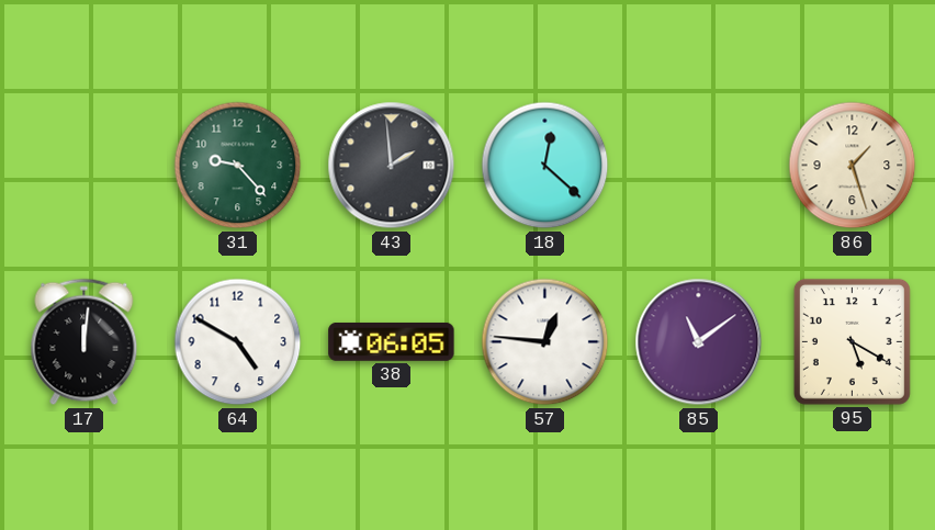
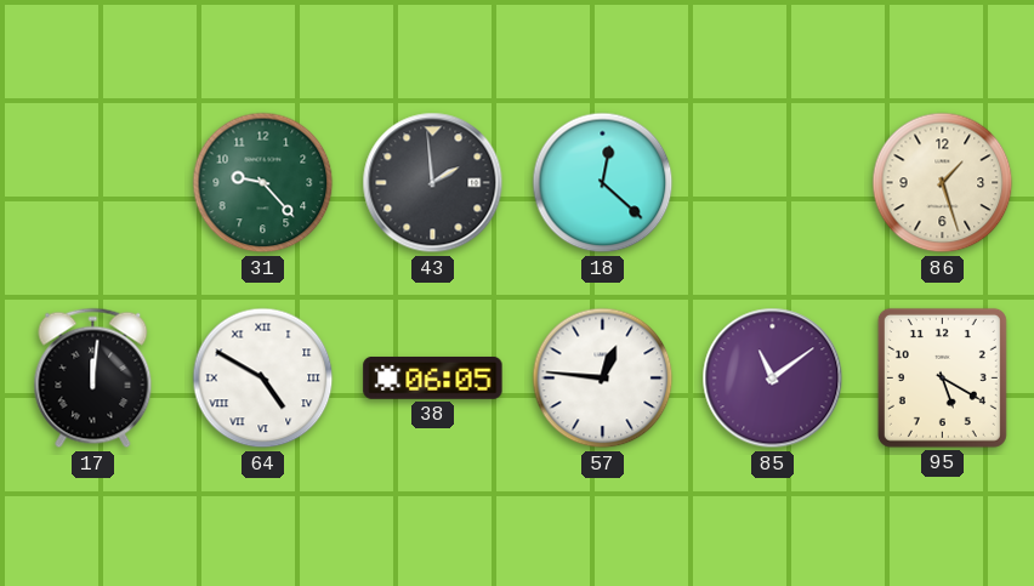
64 numerals: Arabic -> Roman (263, 379)
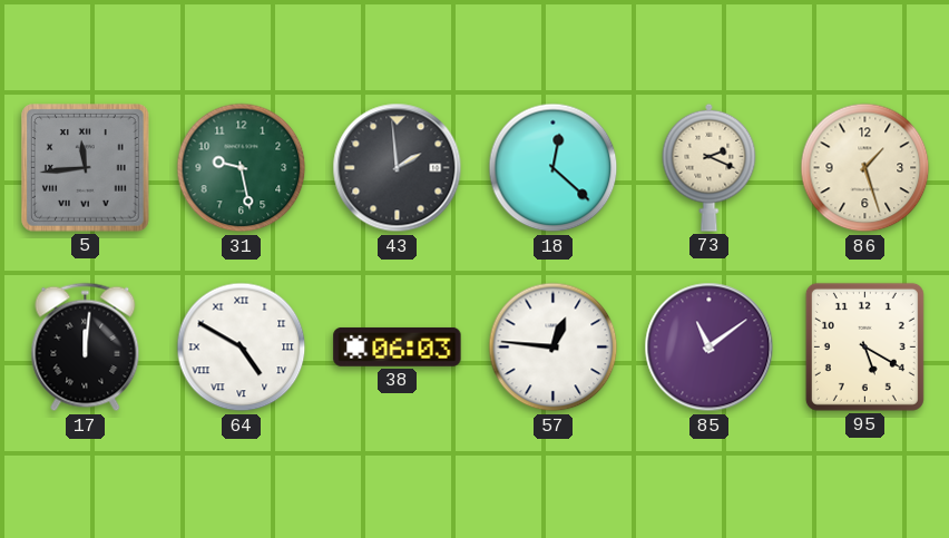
5: none -> 11:44 (86, 168)
31: 9:23 -> 9:28 (242, 168)
73: none -> 2:19 (710, 167)
38: 06:05 -> 06:03 (398, 346)
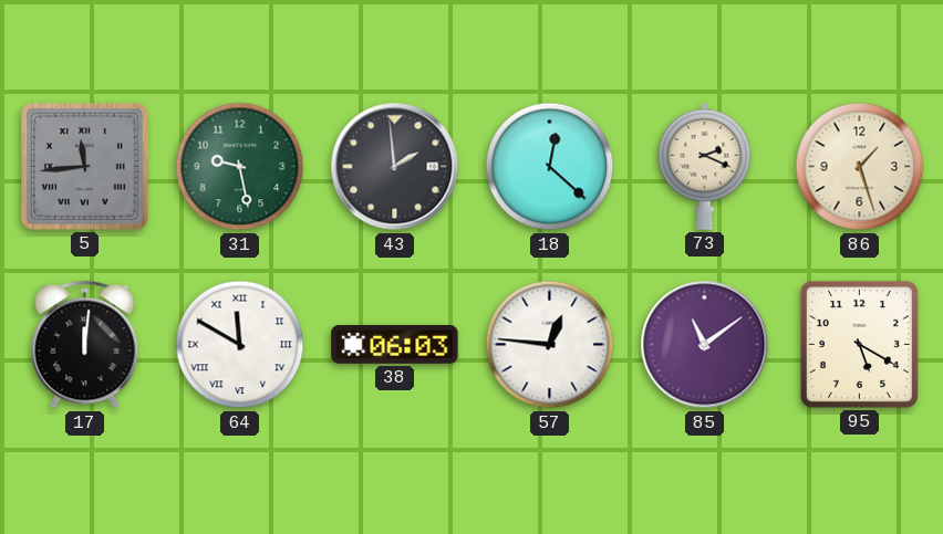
64: 4:50 -> 11:50 (240, 345)
